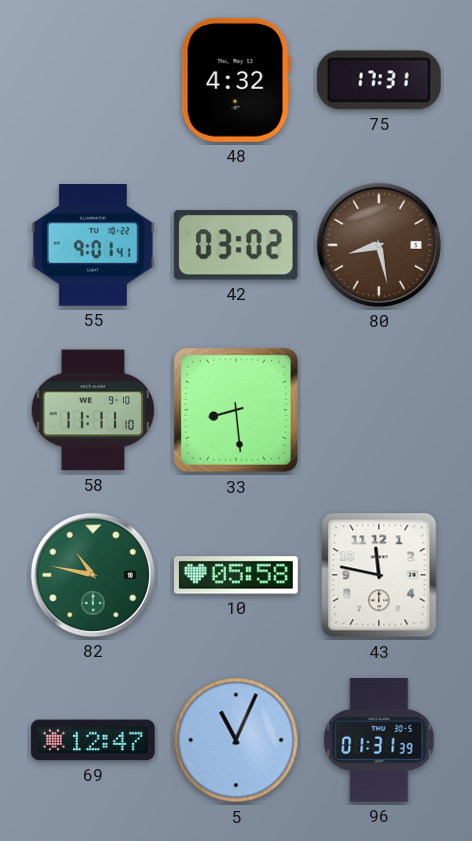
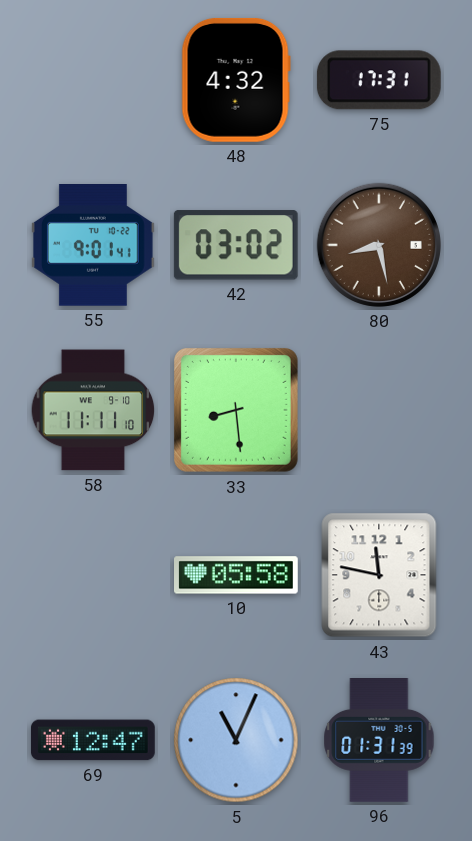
82: 10:47 -> none (93, 575)
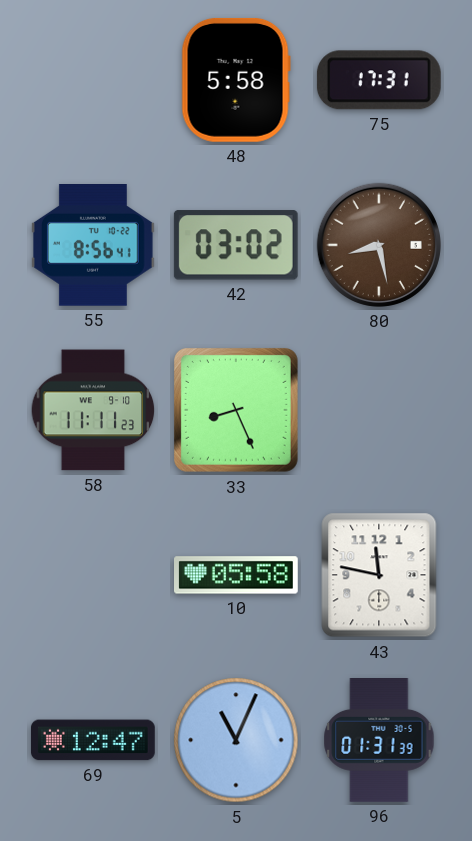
48: 4:32 -> 5:58 (236, 80)
55: 9:01 -> 8:56 (93, 246)
58: 11:11:10 -> 11:11:23 (93, 410)
33: 8:29 -> 8:26 (236, 410)
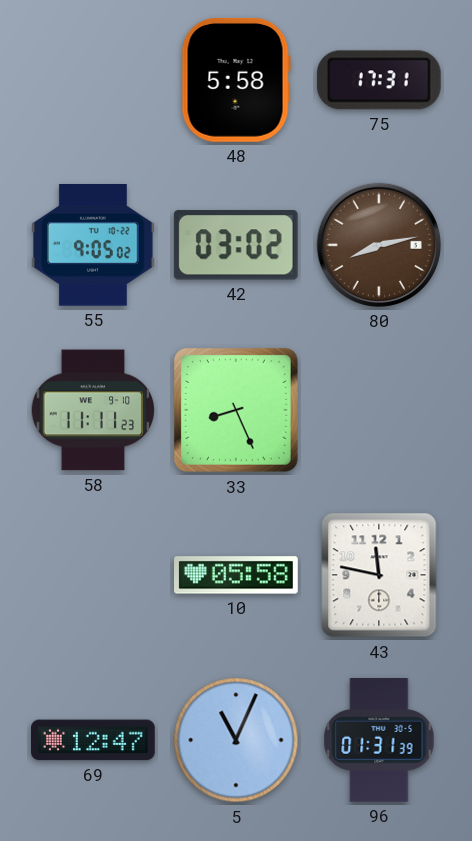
55: 8:56 -> 9:05 (93, 246)
80: 8:28 -> 8:13 (379, 245)
